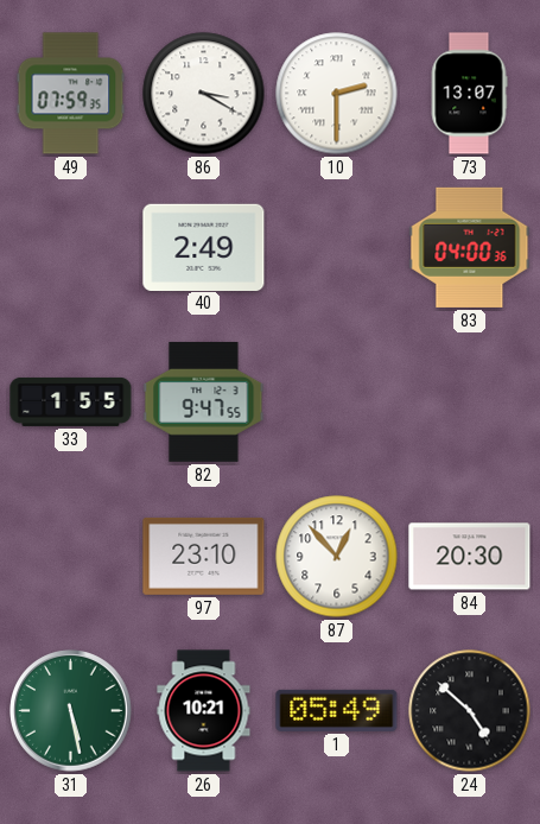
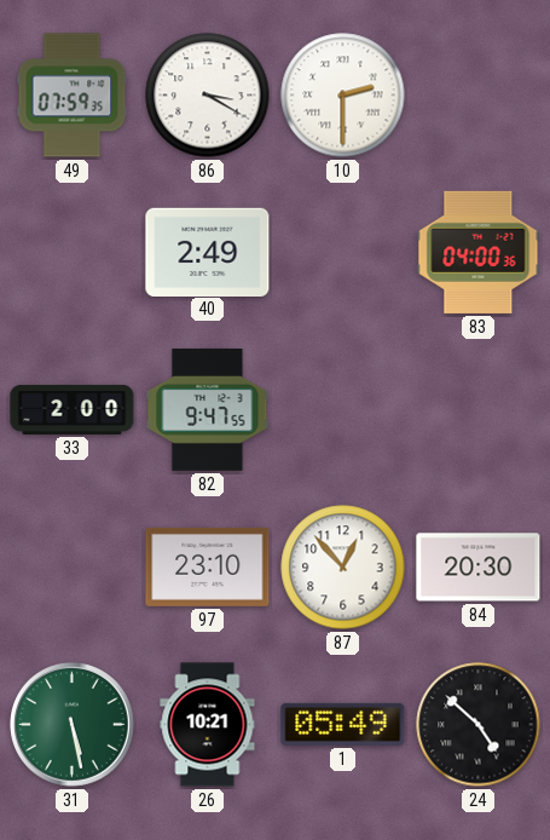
73: 13:07 -> none (469, 94)
33: 1:55 -> 2:00 (73, 409)
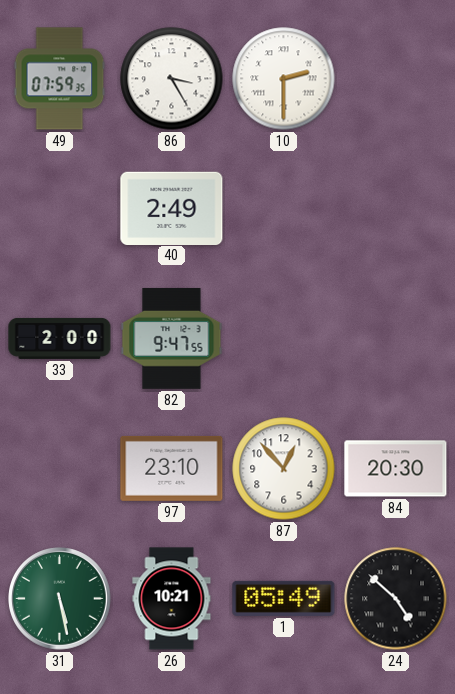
86: 3:20 -> 3:25 (172, 79)
83: 04:00 -> none (479, 252)
